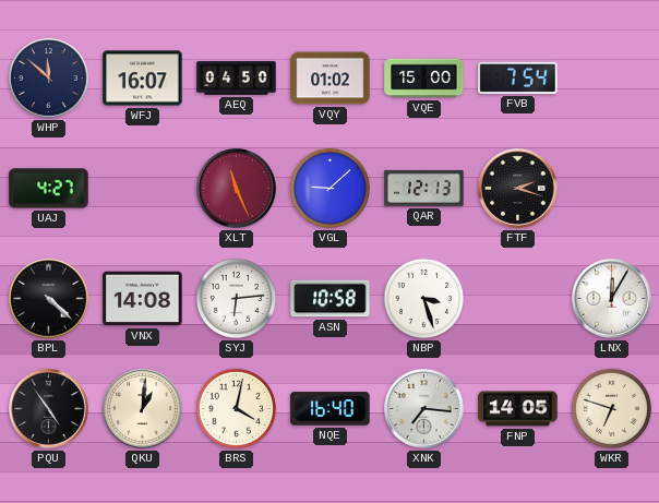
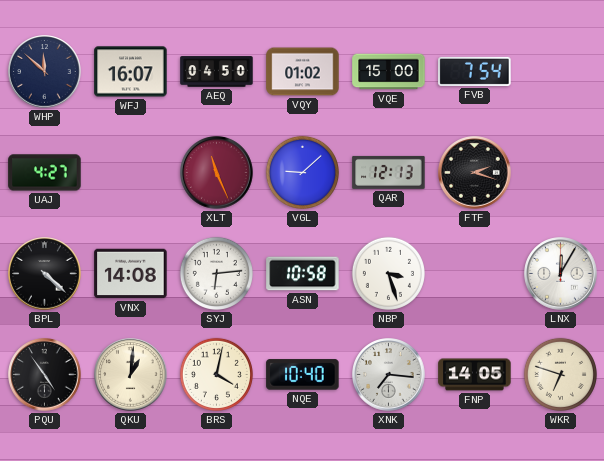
NQE: 16:40 -> 10:40 (303, 375)
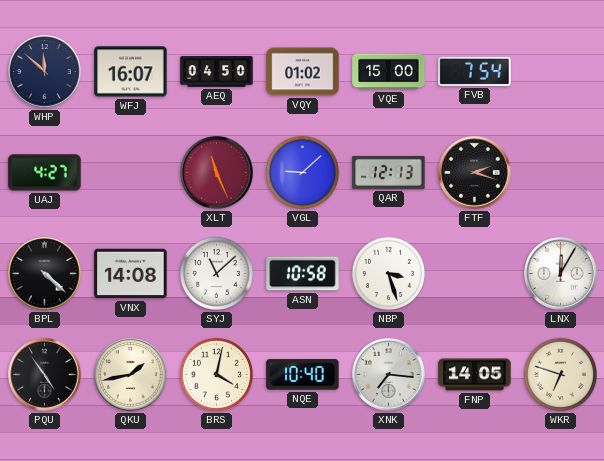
SYJ: 6:14 -> 11:08 (216, 273)
QKU: 1:01 -> 1:43 (131, 375)
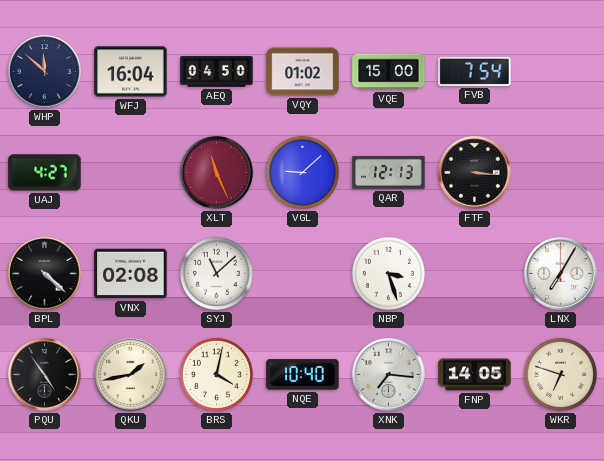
WFJ: 16:07 -> 16:04 (131, 72)
FTF: 2:18 -> 3:16 (475, 173)
VNX: 14:08 -> 02:08 (131, 274)
ASN: 10:58 -> none (303, 274)
LNX: 12:05 -> 7:05 (561, 274)
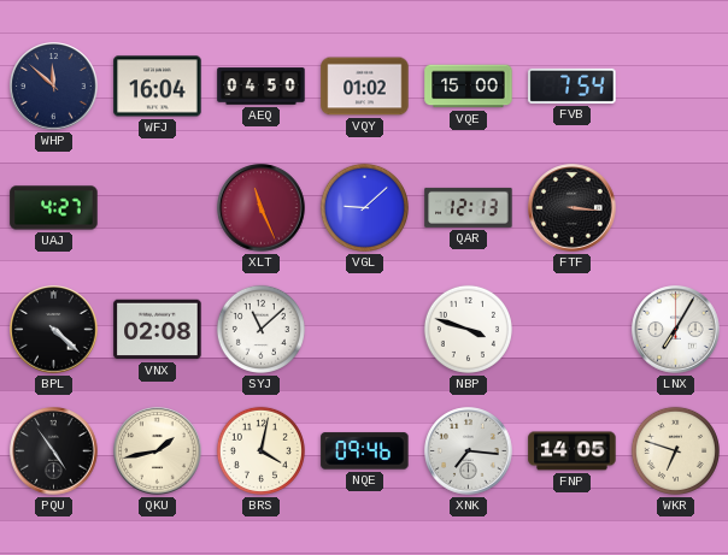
NBP: 3:27 -> 3:48 (468, 329)
NQE: 10:40 -> 09:46 (365, 451)
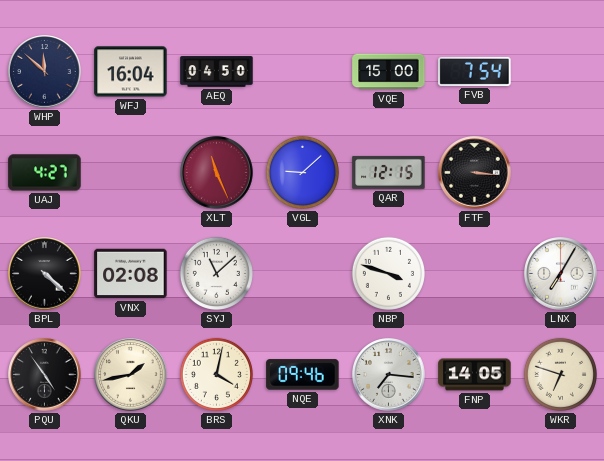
VQY: 01:02 -> none (365, 87)
QAR: 12:13 -> 12:15 (389, 172)
